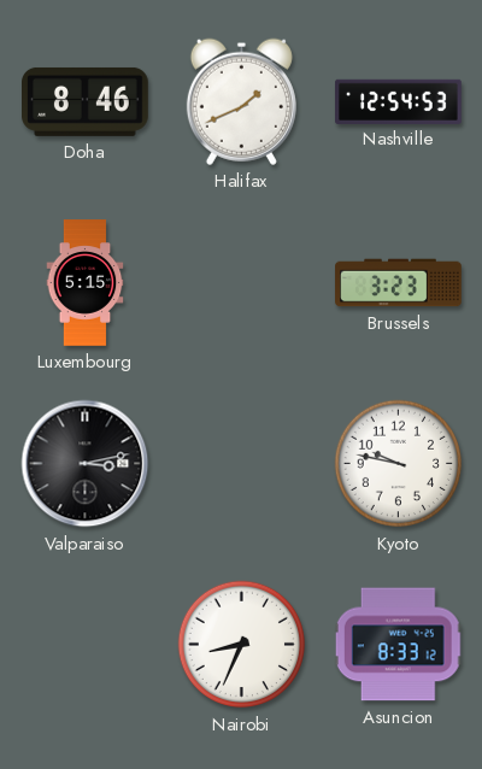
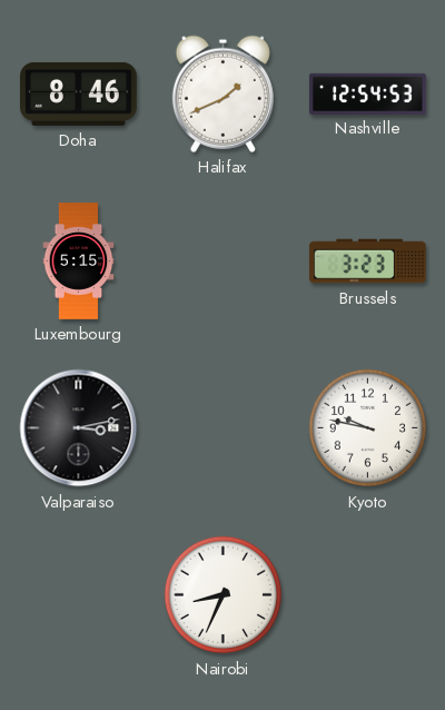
Asuncion: 8:33 -> none (399, 645)
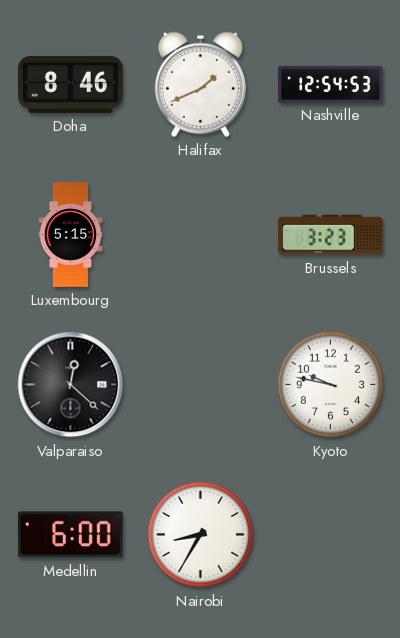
Valparaiso: 3:13 -> 12:22 (71, 385)
Medellin: none -> 6:00 (70, 535)
Nairobi: 8:34 -> 8:35 (201, 535)
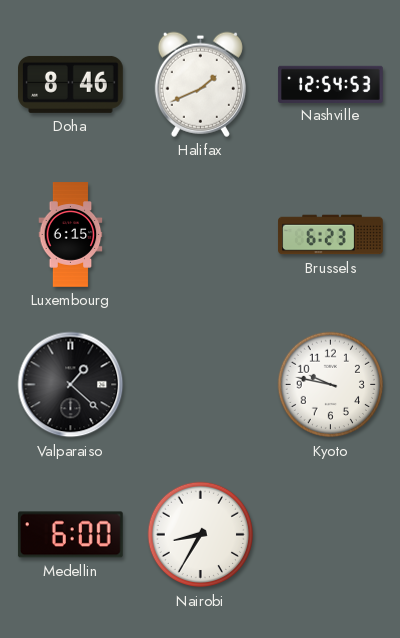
Luxembourg: 5:15 -> 6:15 (71, 235)
Brussels: 3:23 -> 6:23 (331, 235)
Valparaiso: 12:22 -> 1:22 (71, 385)
